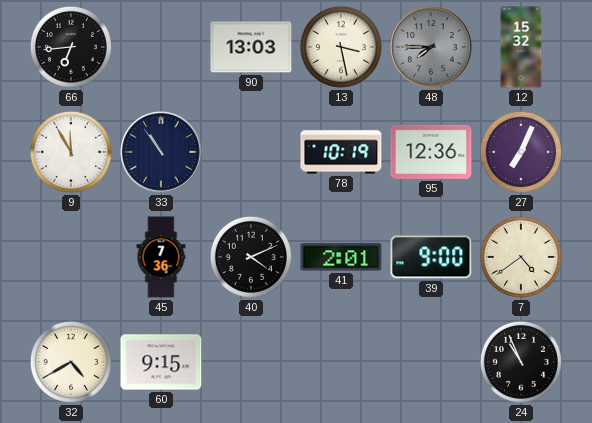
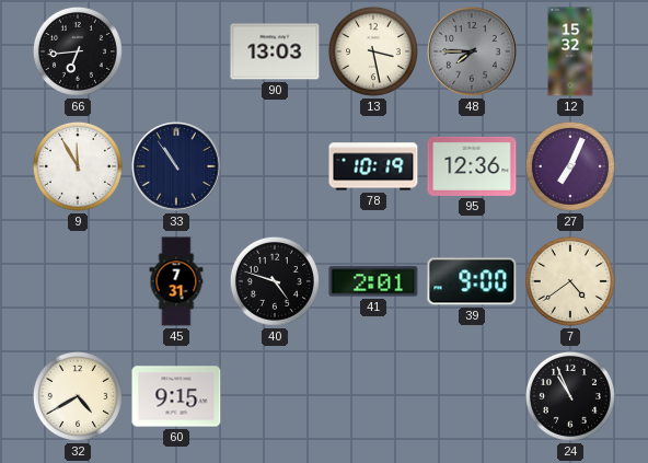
45: 7:36 -> 7:31 (176, 281)
40: 4:11 -> 4:48 (275, 281)
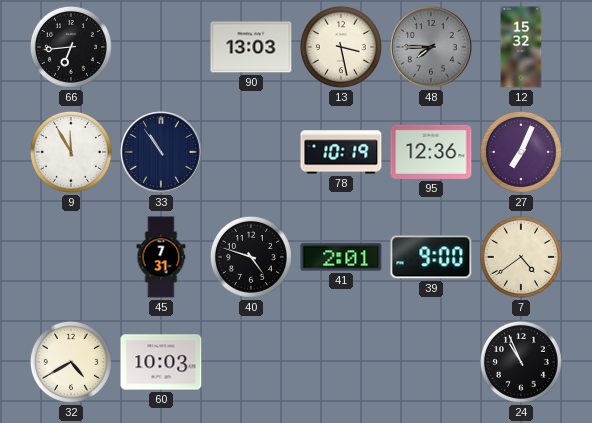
60: 9:15 -> 10:03 (161, 362)
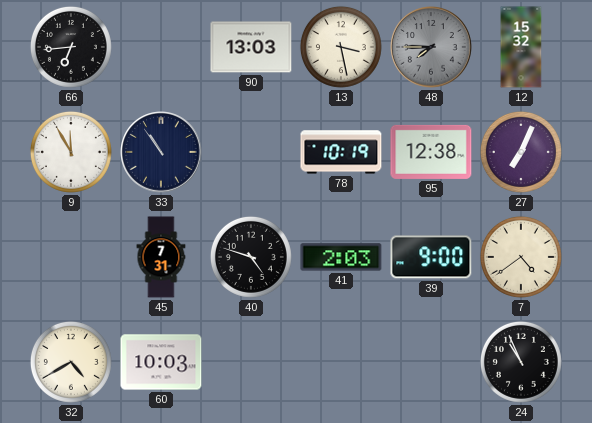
95: 12:36 -> 12:38 (431, 152)
41: 2:01 -> 2:03 (341, 257)
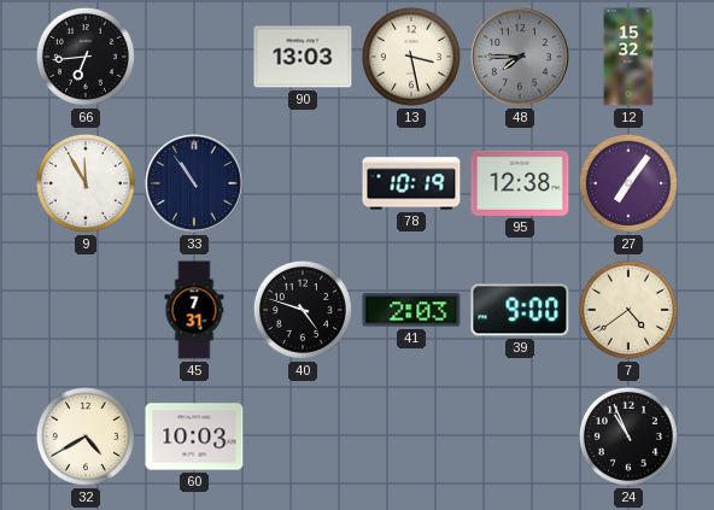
27: 7:04 -> 7:06 (628, 183)
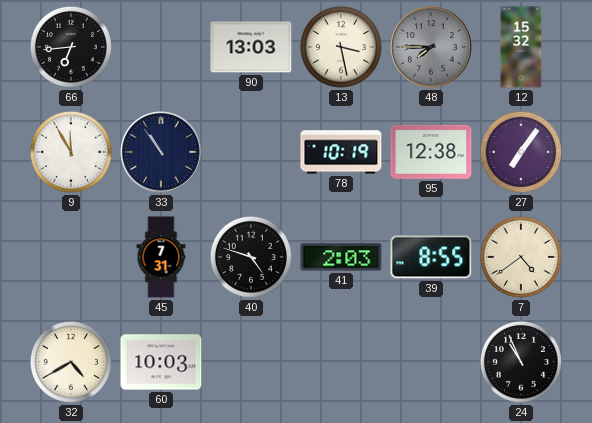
39: 9:00 -> 8:55 (431, 257)
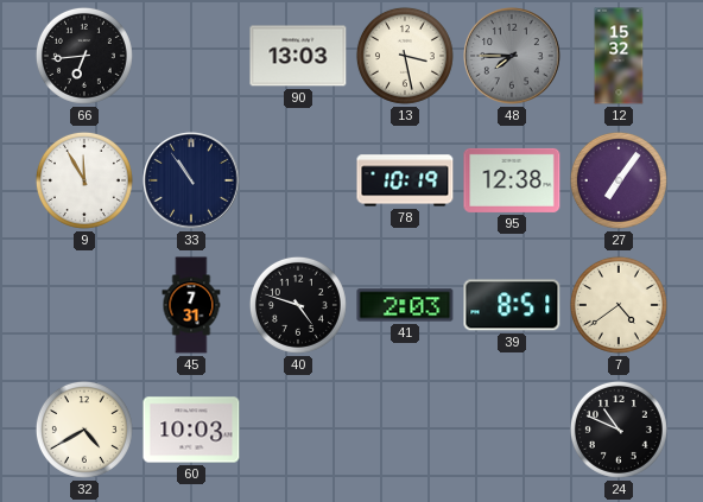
39: 8:55 -> 8:51 (512, 305)
24: 10:56 -> 10:49 (619, 430)
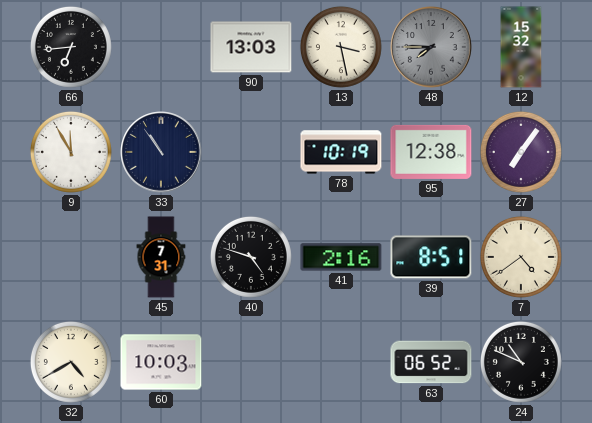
41: 2:03 -> 2:16 (341, 257)
63: none -> 06:52 (431, 362)
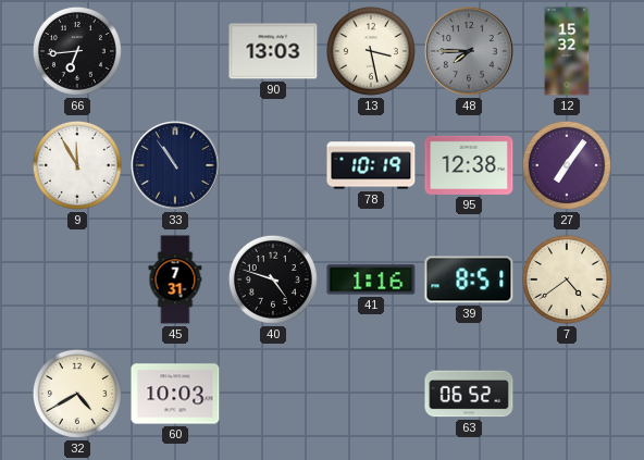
41: 2:16 -> 1:16 (371, 279)
24: 10:49 -> none (521, 362)
